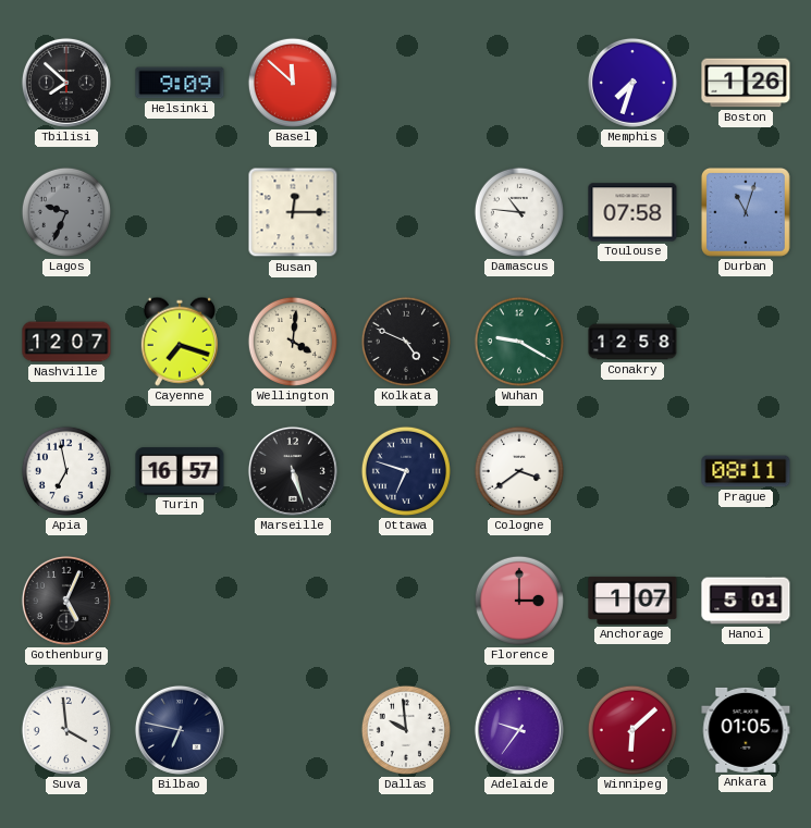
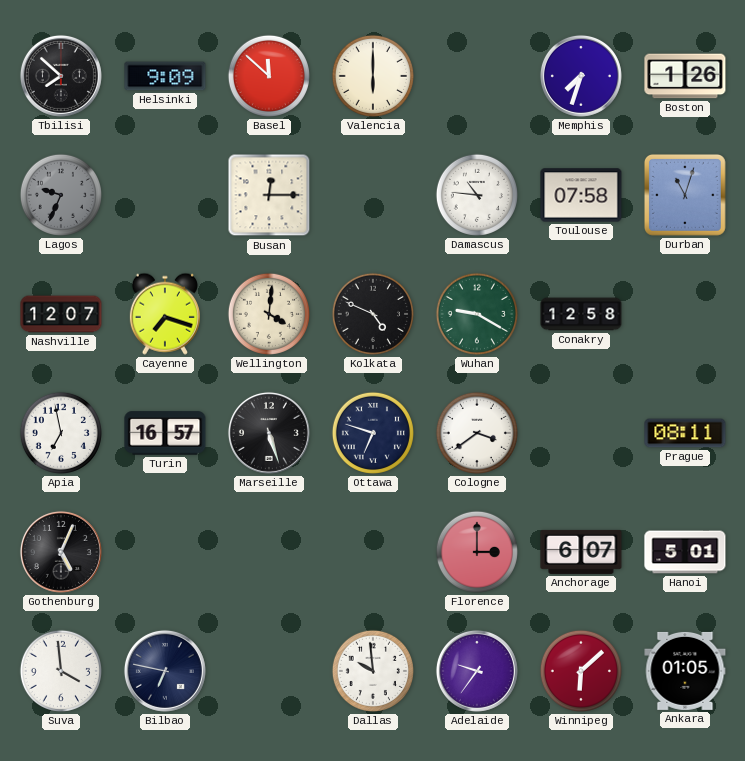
Valencia: none -> 6:00 (373, 76)
Anchorage: 1:07 -> 6:07 (581, 552)
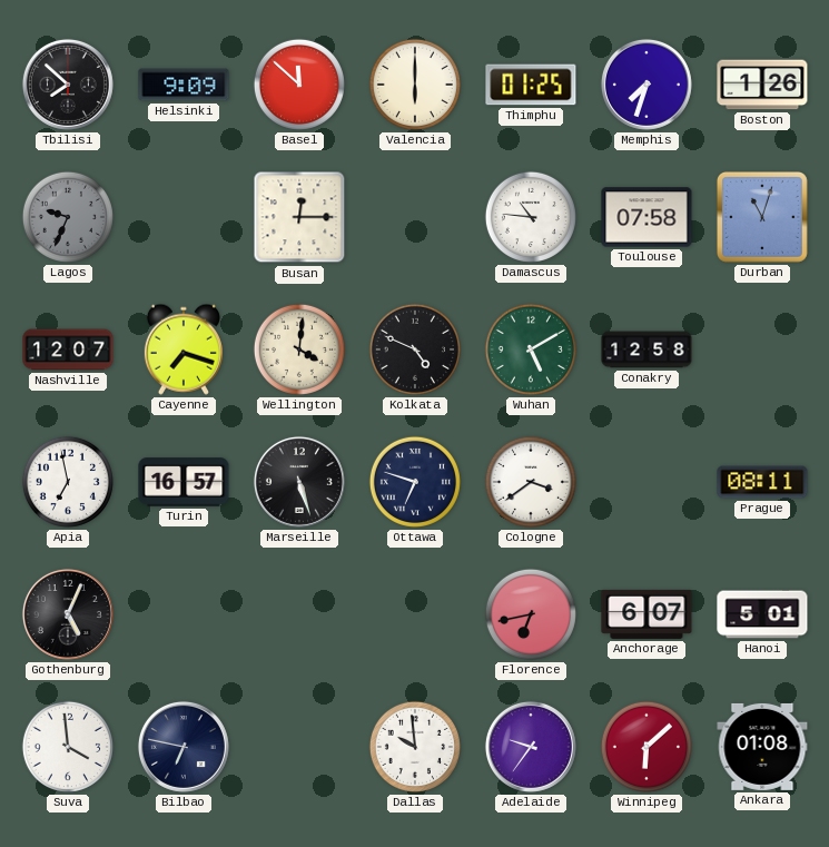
Thimphu: none -> 01:25 (531, 85)
Wuhan: 9:20 -> 5:10 (531, 349)
Florence: 3:00 -> 6:43 (531, 614)
Ankara: 01:05 -> 01:08 (762, 747)
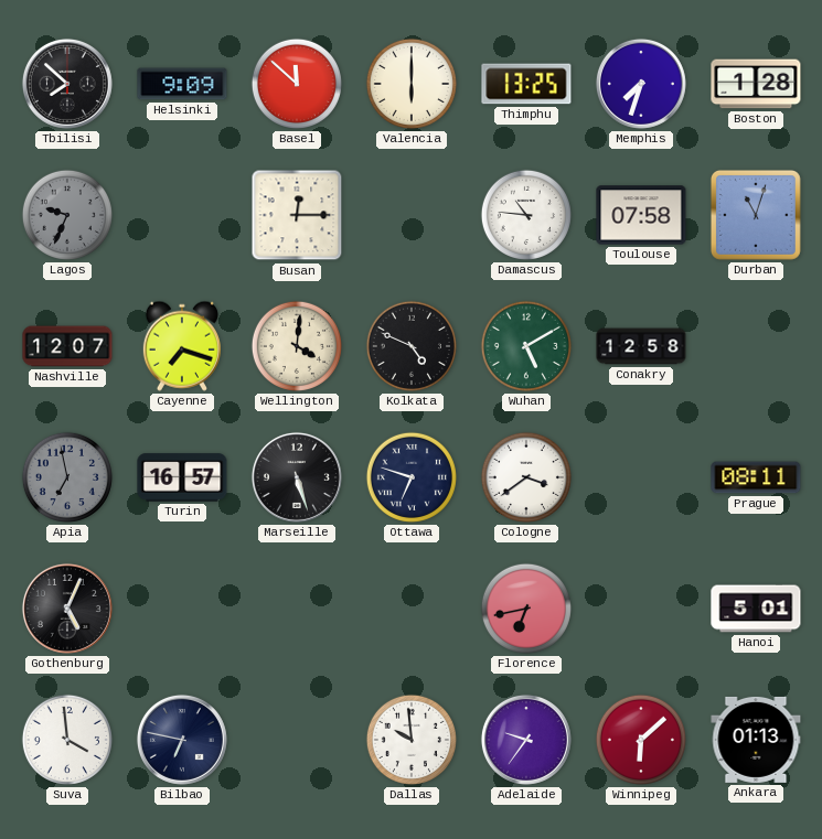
Thimphu: 01:25 -> 13:25 (526, 84)
Boston: 1:26 -> 1:28 (756, 84)
Apia dial: white -> grey (67, 477)
Anchorage: 6:07 -> none (647, 614)
Ankara: 01:08 -> 01:13 (756, 740)
